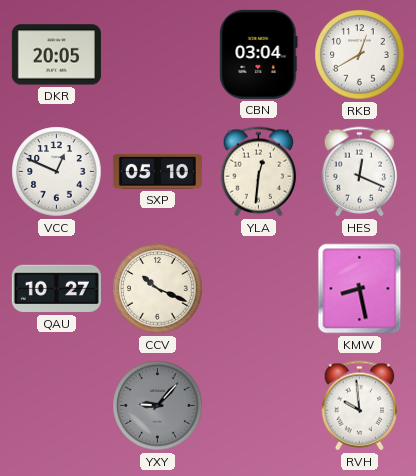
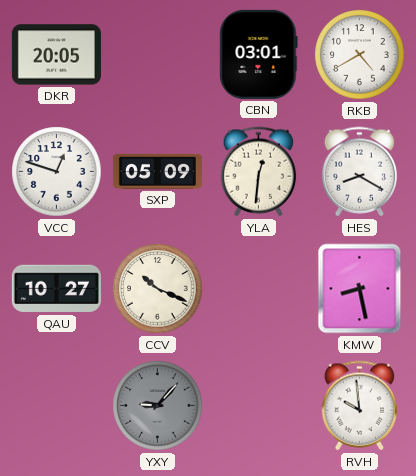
CBN: 03:04 -> 03:01 (259, 54)
RKB: 12:40 -> 4:40 (360, 55)
VCC: 12:49 -> 12:48 (57, 172)
SXP: 05:10 -> 05:09 (157, 171)
HES: 12:19 -> 8:20 (360, 172)
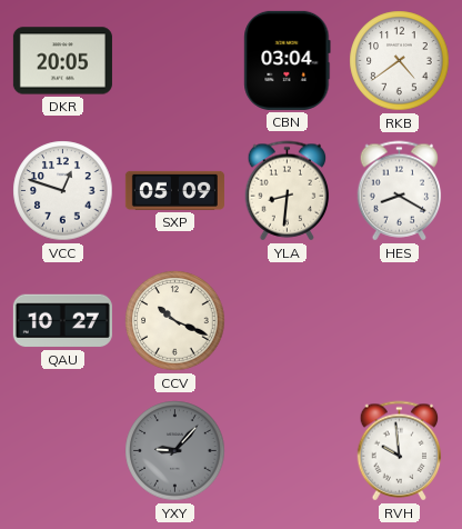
CBN: 03:01 -> 03:04 (288, 60)
RKB: 4:40 -> 4:39 (400, 61)
YLA: 12:31 -> 8:31 (288, 191)
KMW: 8:28 -> none (360, 289)
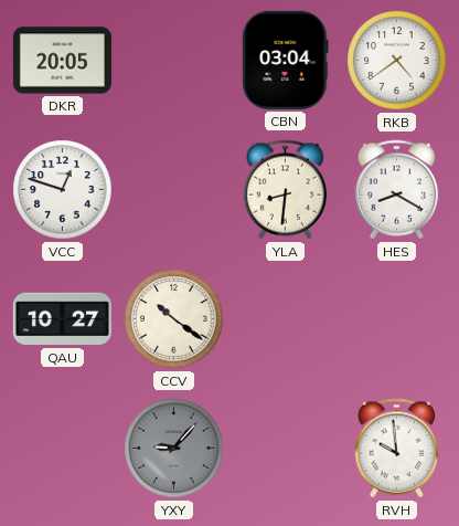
SXP: 05:09 -> none (174, 190)
CCV: 10:19 -> 10:21 (174, 319)
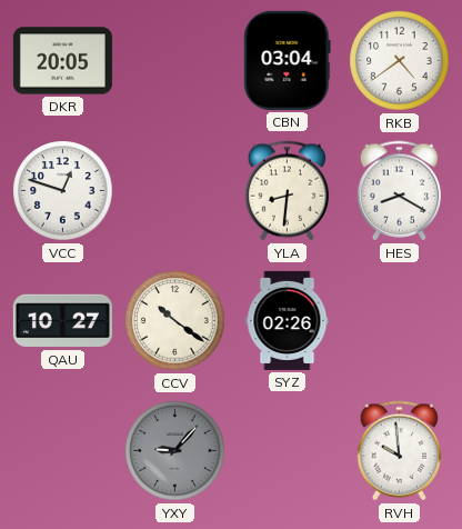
SYZ: none -> 02:26 (288, 320)
